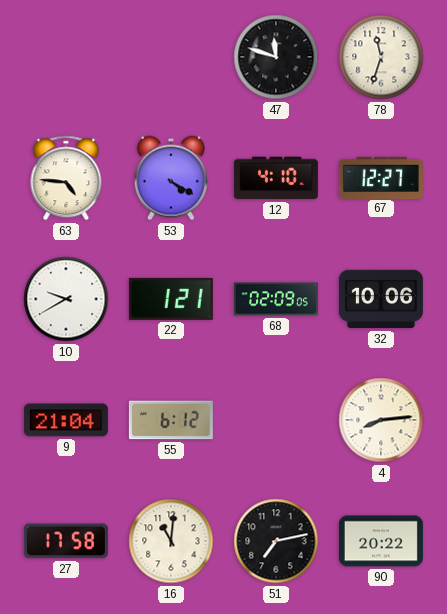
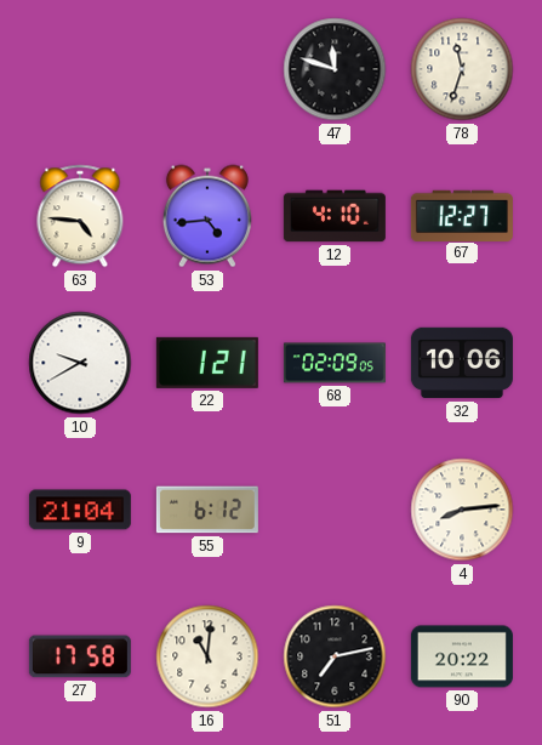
53: 4:20 -> 4:44 (207, 216)
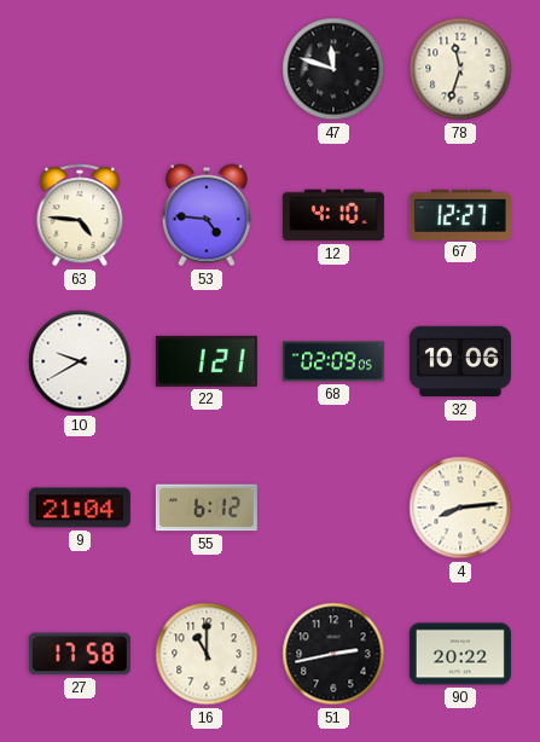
53: 4:44 -> 4:46 (207, 215)
16: 11:01 -> 11:00 (207, 654)
51: 7:13 -> 2:43 (333, 654)
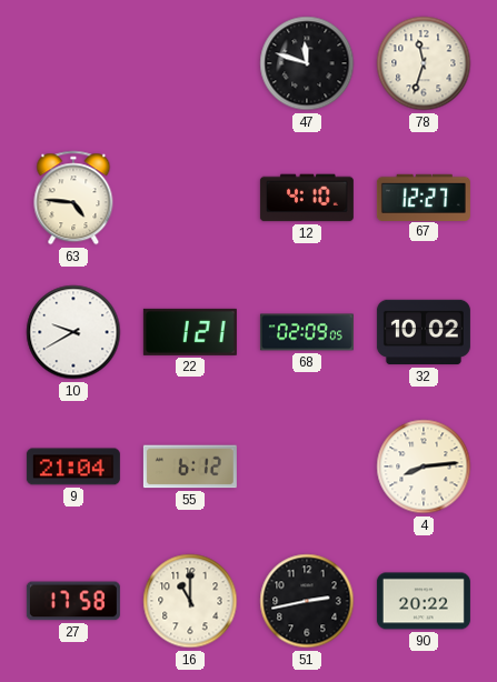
53: 4:46 -> none (207, 215)
32: 10:06 -> 10:02 (424, 332)
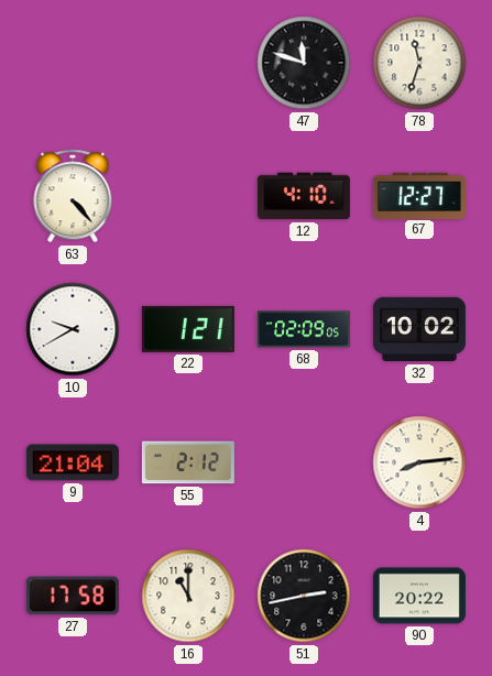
63: 4:46 -> 4:23 (73, 196)
55: 6:12 -> 2:12 (188, 462)
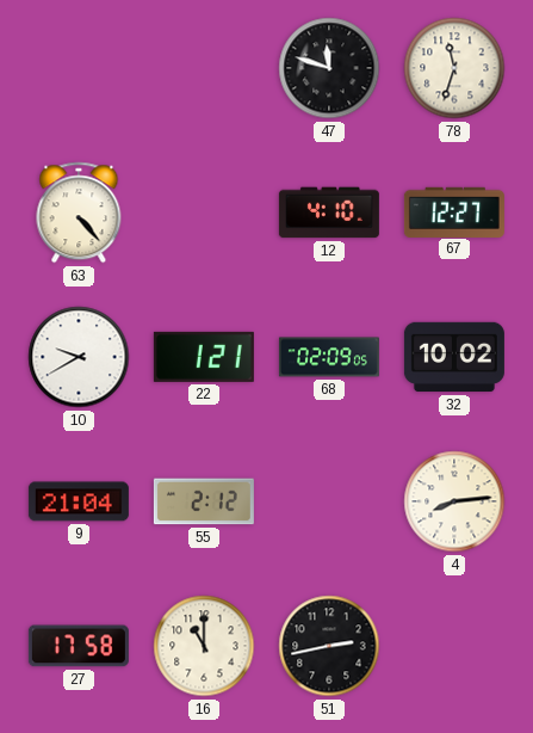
90: 20:22 -> none (419, 596)
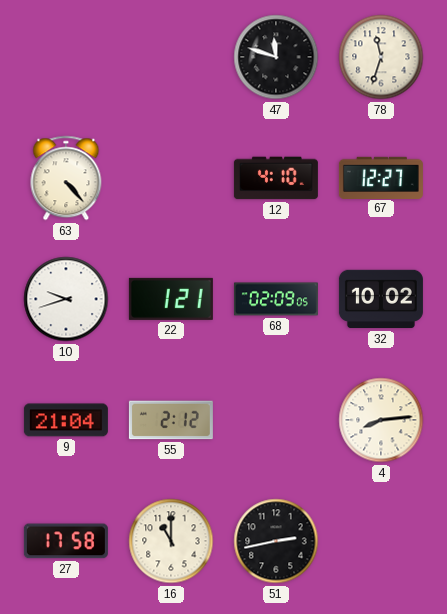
10: 9:40 -> 9:42 (66, 299)
